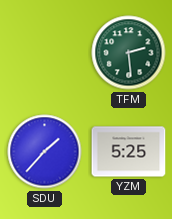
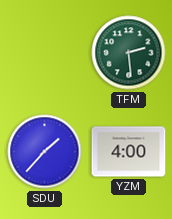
YZM: 5:25 -> 4:00 (129, 152)
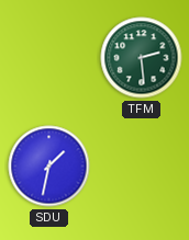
SDU: 1:37 -> 1:32 (49, 167)
YZM: 4:00 -> none (129, 152)
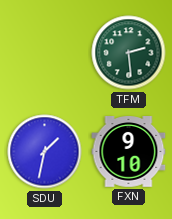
FXN: none -> 9:10 (129, 152)
